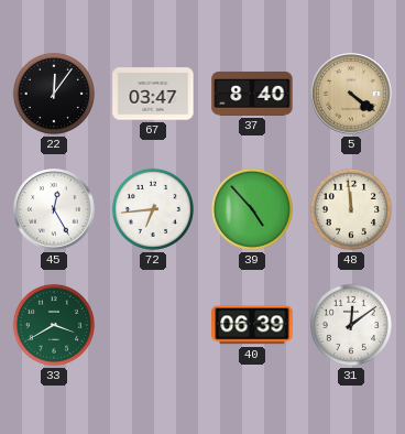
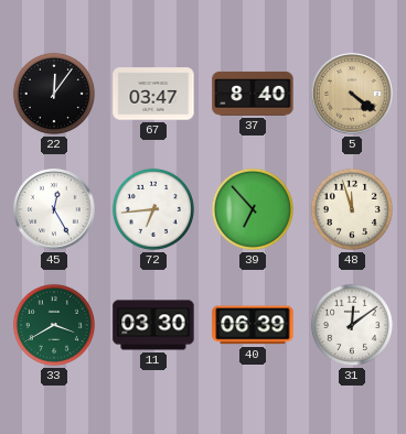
39: 4:53 -> 6:53 (253, 209)
48: 11:59 -> 11:57 (352, 209)
11: none -> 03:30 (153, 325)
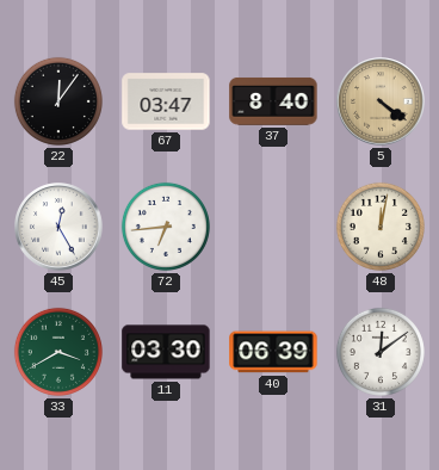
39: 6:53 -> none (253, 209)
48: 11:57 -> 12:02 (381, 227)
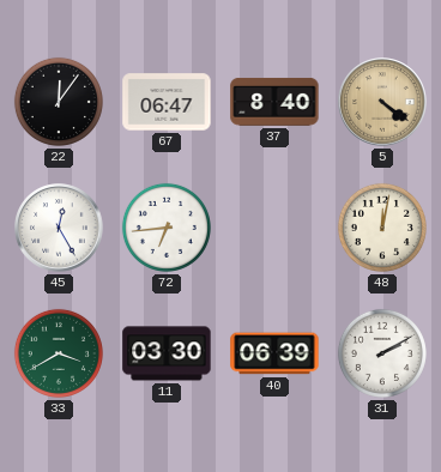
67: 03:47 -> 06:47 (167, 102)
31: 12:09 -> 2:10 (382, 353)
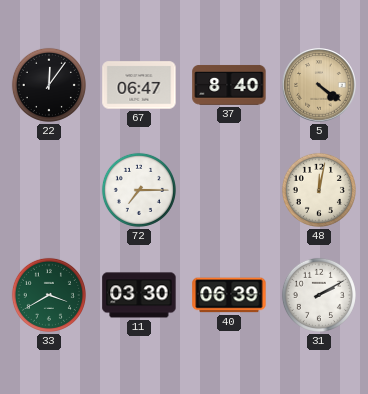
45: 12:25 -> none (59, 228)
72: 6:44 -> 7:15 (139, 190)
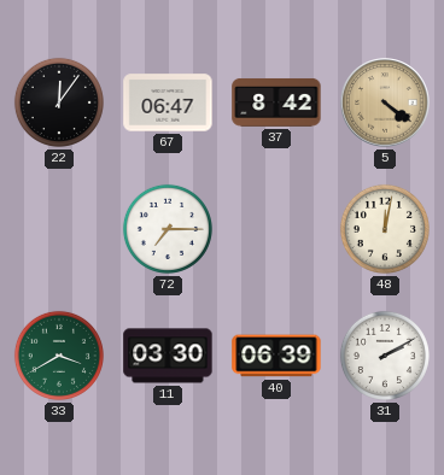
37: 8:40 -> 8:42 (276, 102)
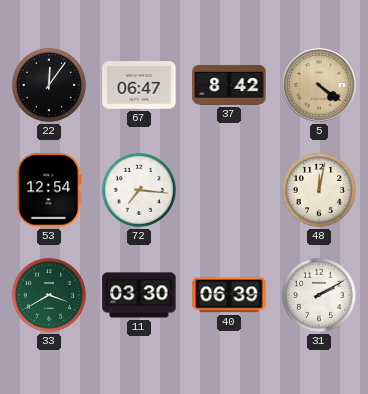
53: none -> 12:54 (49, 190)
72: 7:15 -> 7:16 (139, 190)
